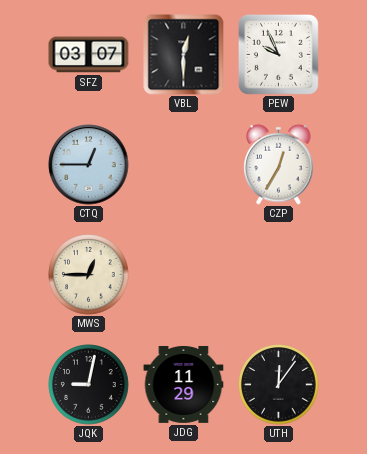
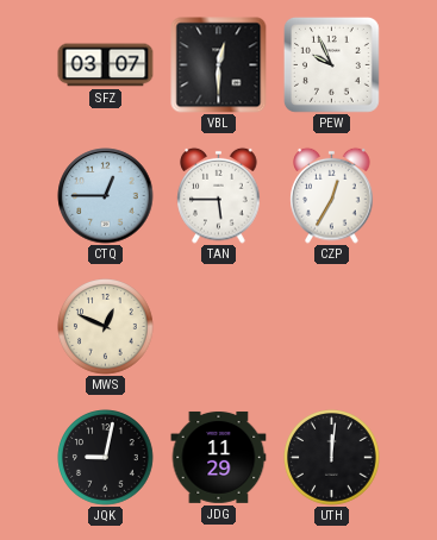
TAN: none -> 5:45 (219, 195)
MWS: 12:45 -> 12:49 (106, 327)
UTH: 12:06 -> 12:01 (332, 458)
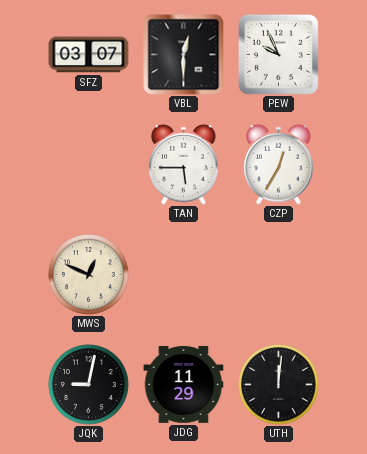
CTQ: 12:45 -> none (106, 196)
